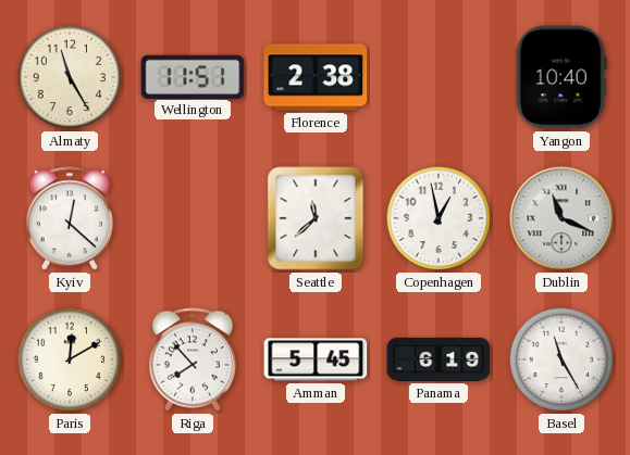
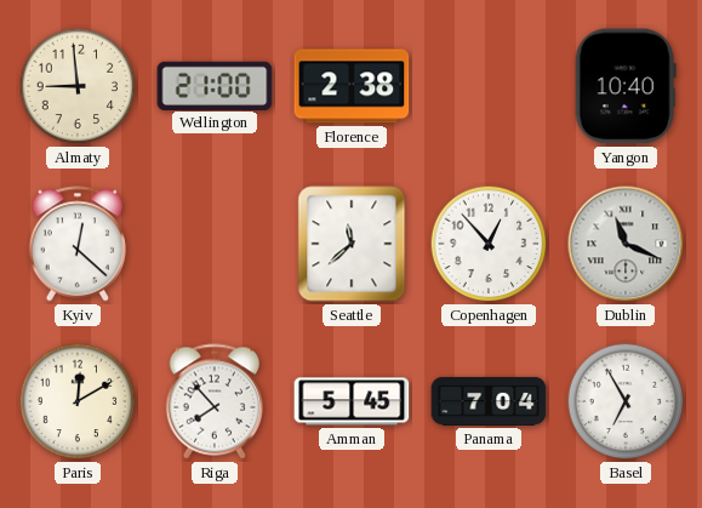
Almaty: 11:25 -> 8:59 (78, 86)
Wellington: 11:51 -> 21:00 (215, 85)
Copenhagen: 12:58 -> 12:53 (489, 244)
Panama: 6:19 -> 7:04 (489, 401)
Basel: 11:25 -> 6:55 (626, 401)
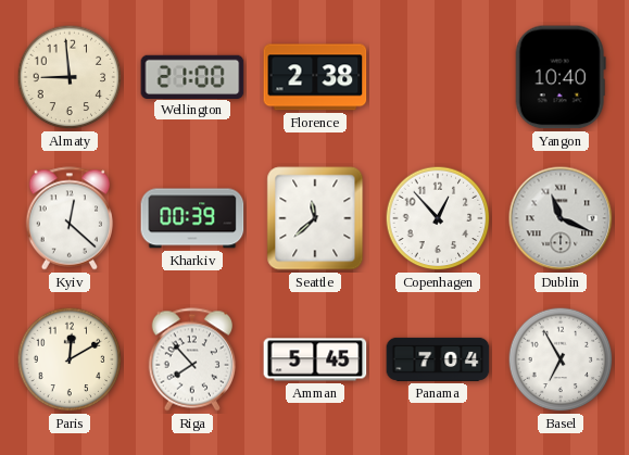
Kharkiv: none -> 00:39 (192, 218)
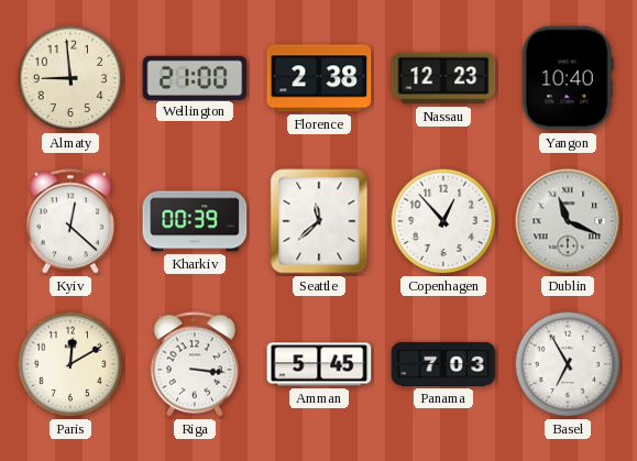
Nassau: none -> 12:23 (443, 78)
Riga: 7:53 -> 3:16 (195, 364)
Panama: 7:04 -> 7:03 (443, 364)
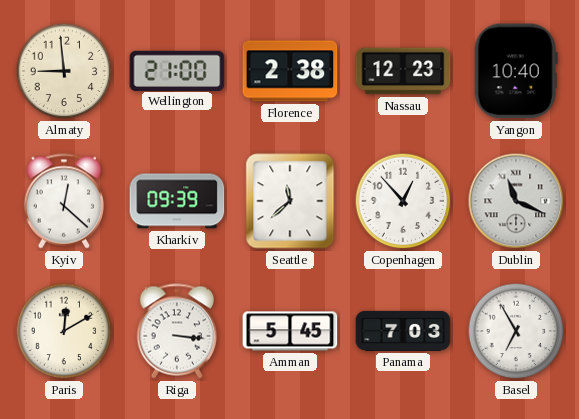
Kharkiv: 00:39 -> 09:39 (177, 201)
